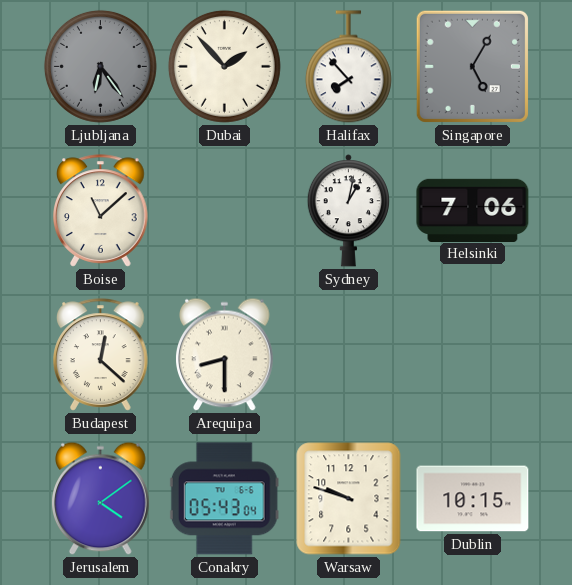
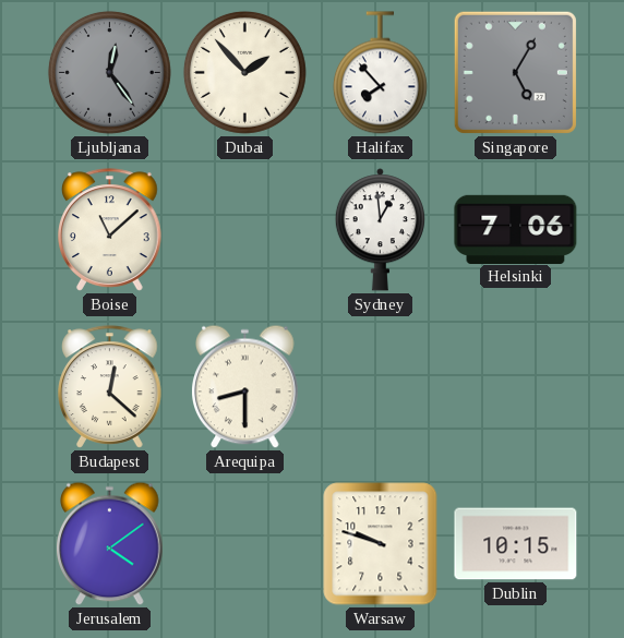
Ljubljana: 6:24 -> 12:24 (109, 72)
Sydney: 1:02 -> 12:59 (380, 230)
Conakry: 05:43 -> none (224, 499)
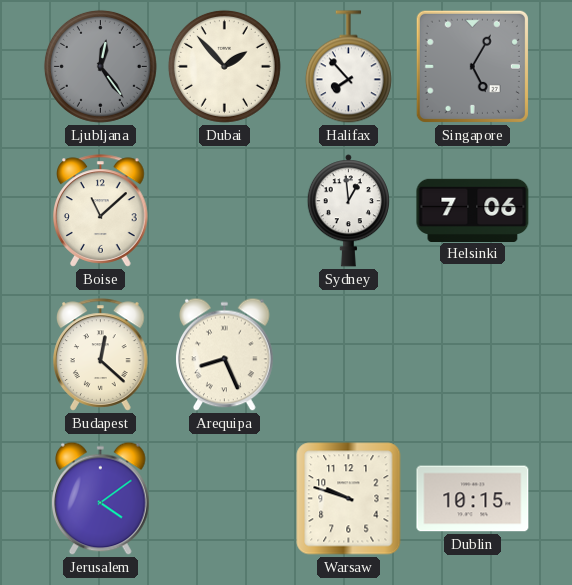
Arequipa: 8:30 -> 8:26 (225, 355)
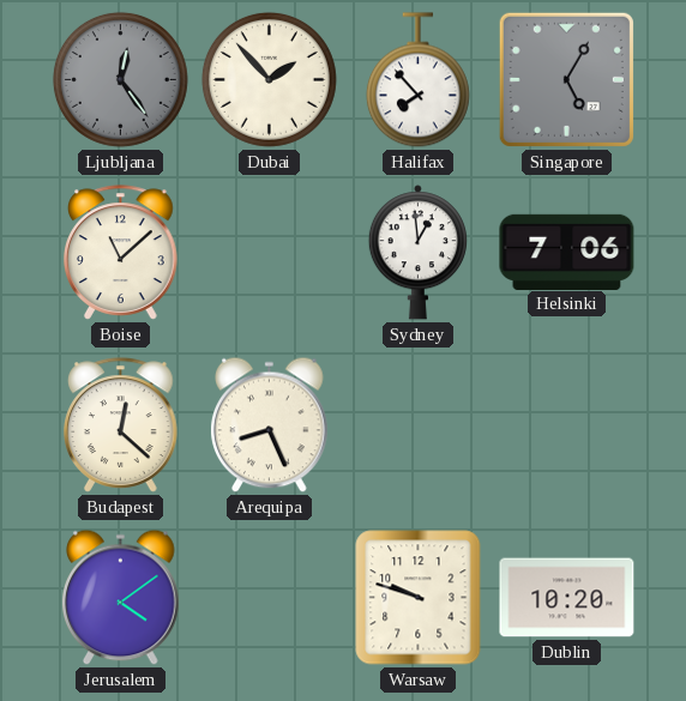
Dublin: 10:15 -> 10:20 (567, 598)
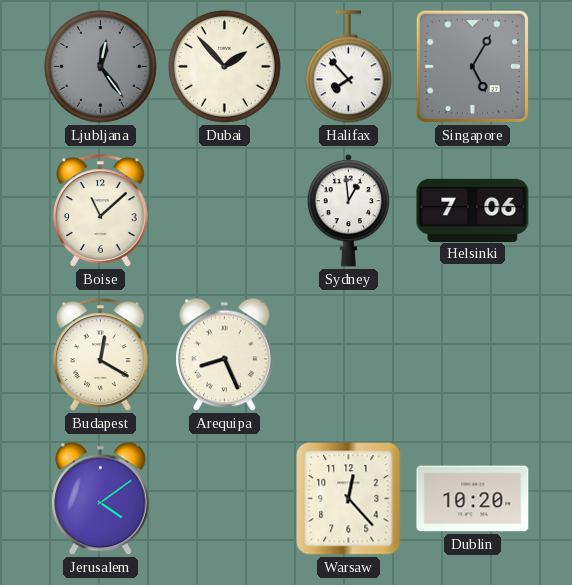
Budapest: 12:22 -> 12:20 (101, 355)
Warsaw: 9:48 -> 12:23 (349, 499)
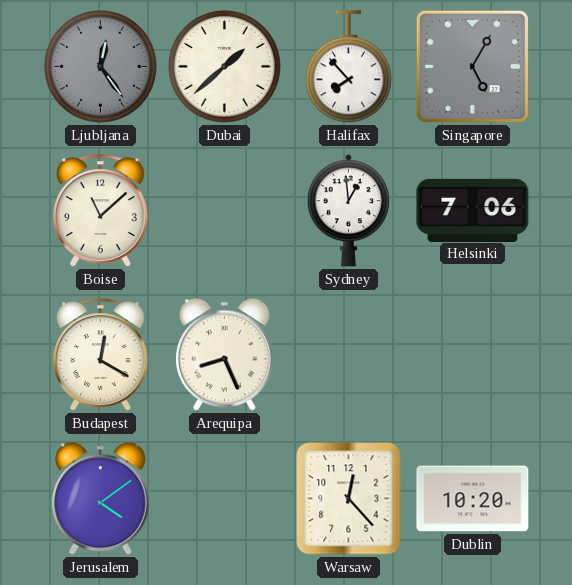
Dubai: 1:53 -> 1:38 (224, 66)
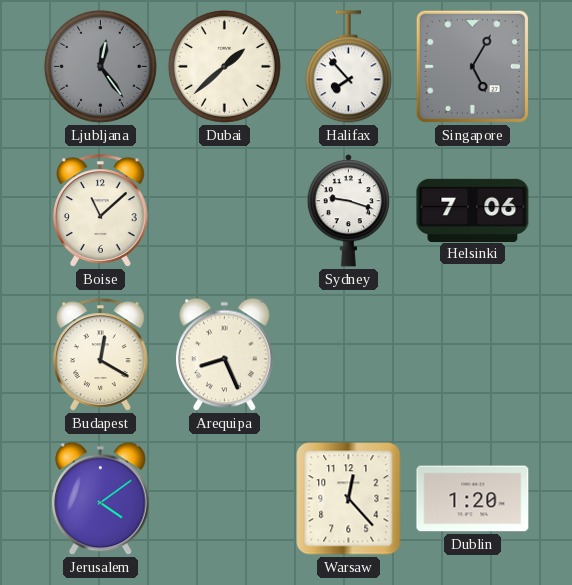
Sydney: 12:59 -> 9:18 (348, 211)
Dublin: 10:20 -> 1:20 (473, 499)
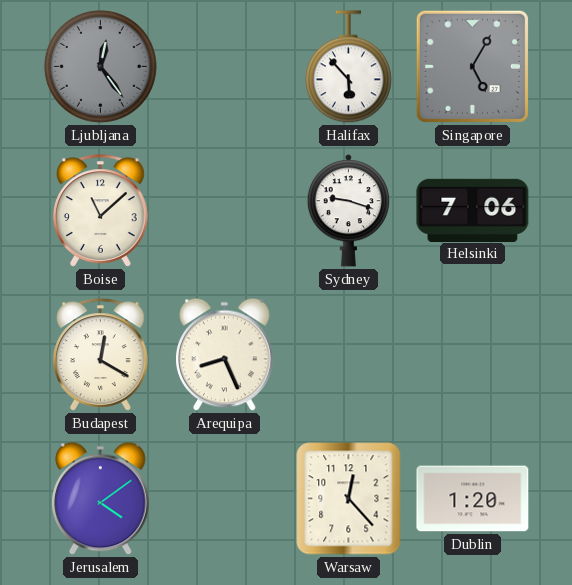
Dubai: 1:38 -> none (224, 66)
Halifax: 7:53 -> 5:53 (348, 67)
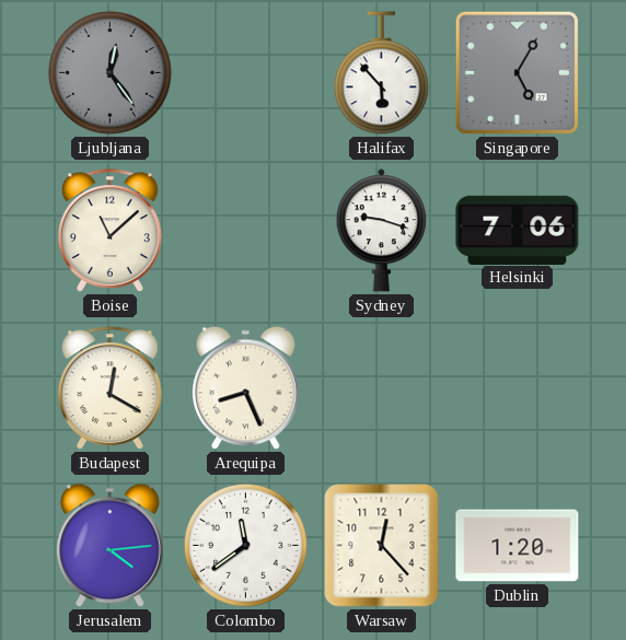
Jerusalem: 4:09 -> 4:14 (111, 546)
Colombo: none -> 11:39 (245, 545)
